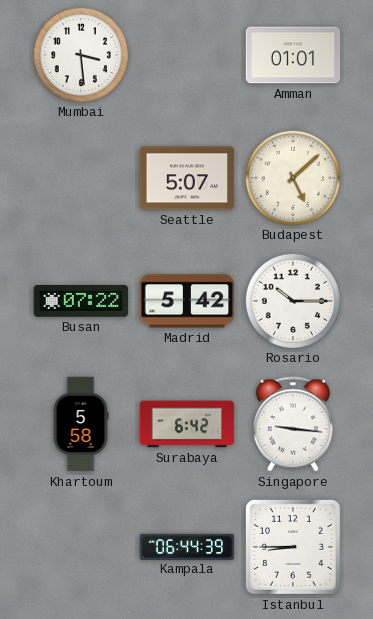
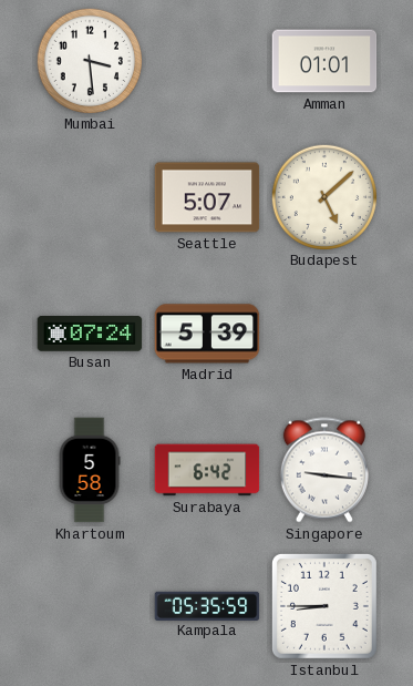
Busan: 07:22 -> 07:24 (90, 334)
Madrid: 5:42 -> 5:39 (207, 334)
Rosario: 10:15 -> none (292, 300)
Kampala: 06:44 -> 05:35 (207, 605)
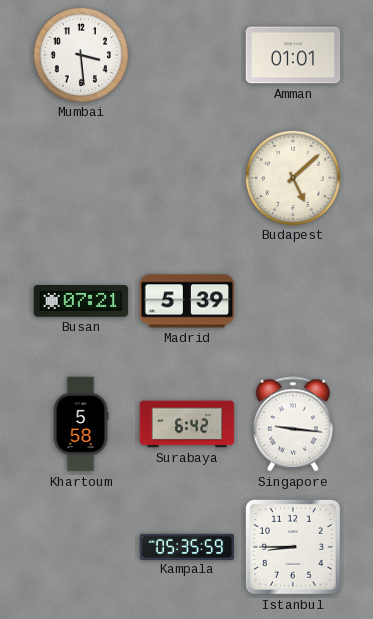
Seattle: 5:07 -> none (207, 197)
Busan: 07:24 -> 07:21 (81, 301)
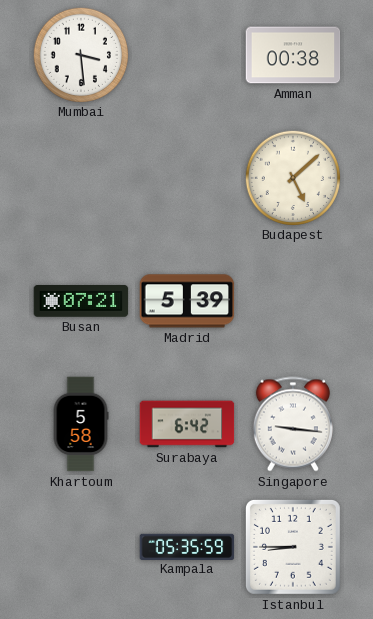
Amman: 01:01 -> 00:38 (293, 55)
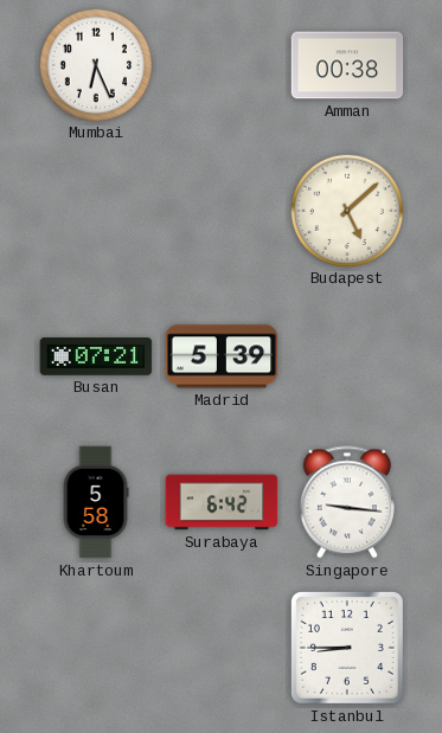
Mumbai: 3:29 -> 6:26 (95, 64)
Kampala: 05:35 -> none (187, 546)
